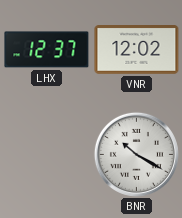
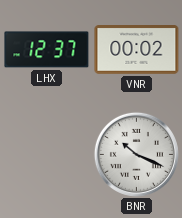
VNR: 12:02 -> 00:02 (137, 50)
BNR: 10:20 -> 10:19 (136, 154)
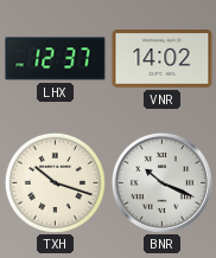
VNR: 00:02 -> 14:02 (163, 59)
TXH: none -> 10:18 (55, 182)
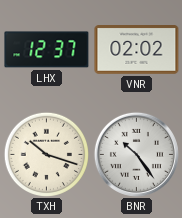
VNR: 14:02 -> 02:02 (137, 50)
BNR: 10:19 -> 10:24 (136, 154)
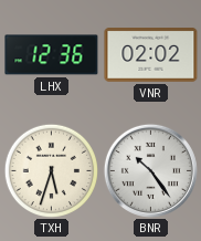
LHX: 12:37 -> 12:36 (52, 55)
TXH: 10:18 -> 5:33 (51, 170)
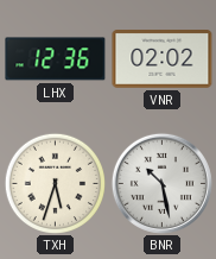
BNR: 10:24 -> 10:28 (161, 183)
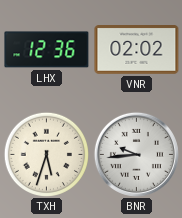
BNR: 10:28 -> 9:44 (136, 154)
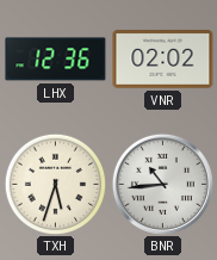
BNR: 9:44 -> 10:44 (162, 184)
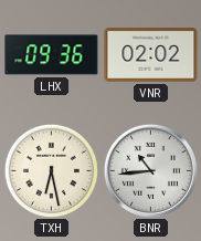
LHX: 12:36 -> 09:36 (52, 55)
TXH: 5:33 -> 6:28 (51, 170)
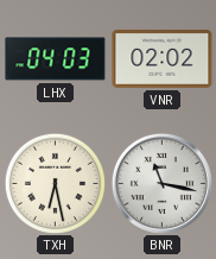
LHX: 09:36 -> 04:03 (56, 59)
BNR: 10:44 -> 11:17 (161, 183)
